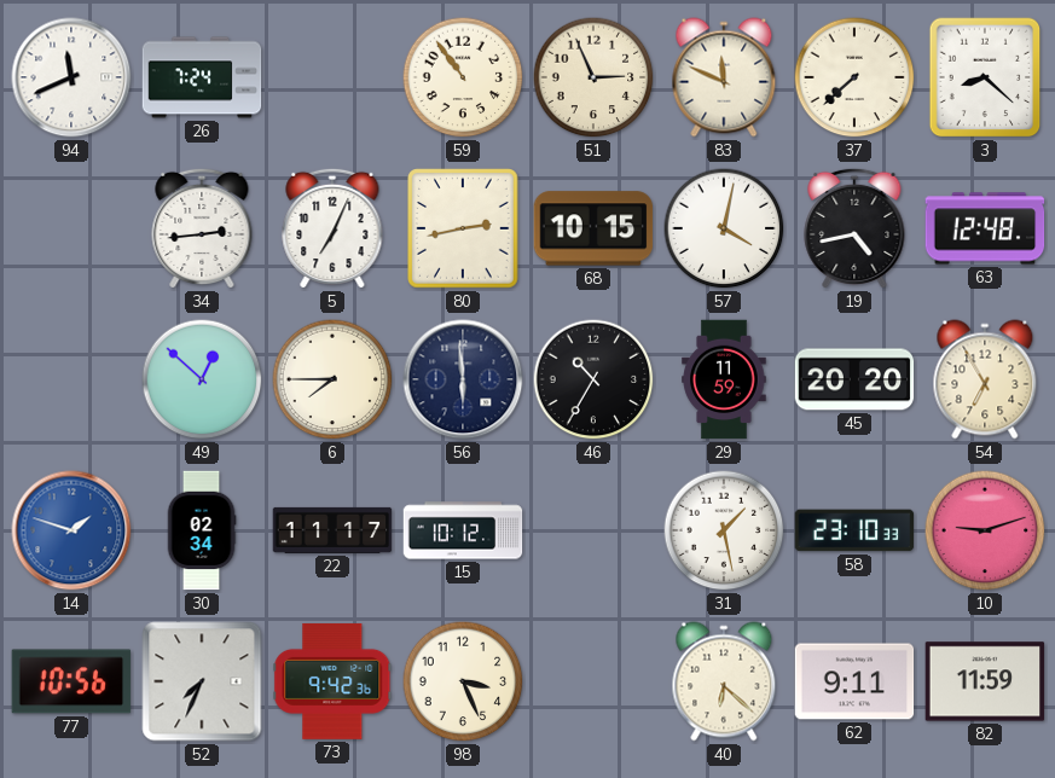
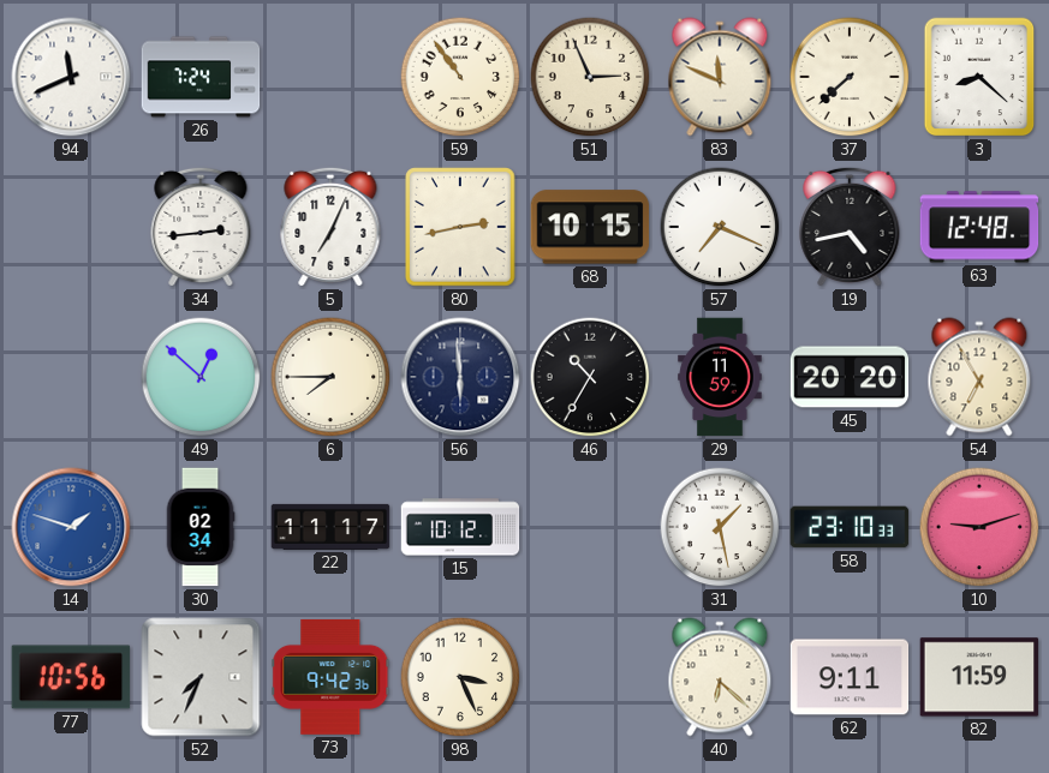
57: 4:02 -> 7:19 (720, 227)
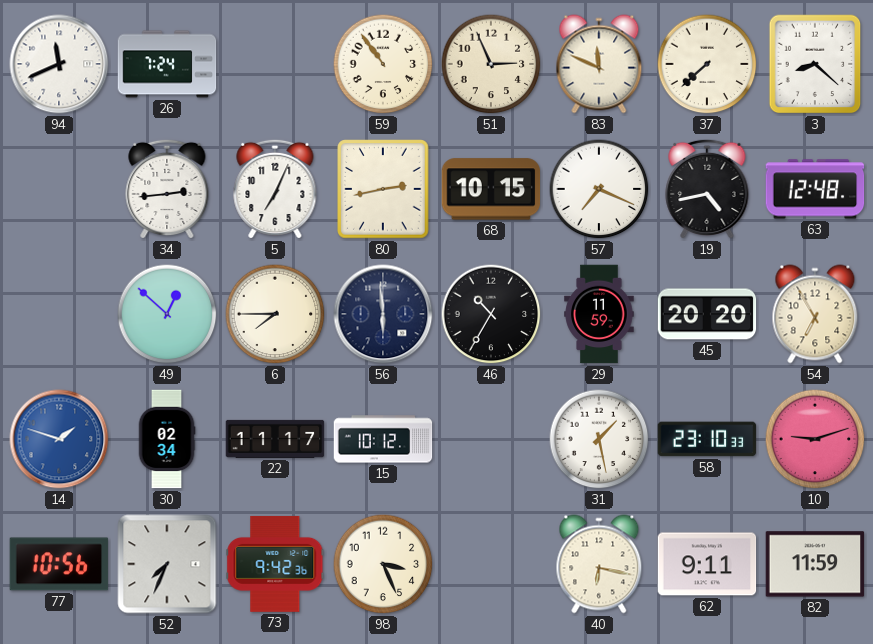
40: 6:22 -> 6:17 (599, 564)
